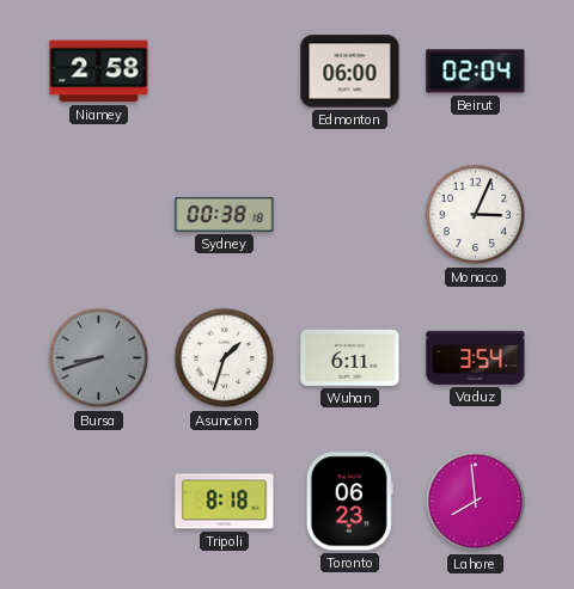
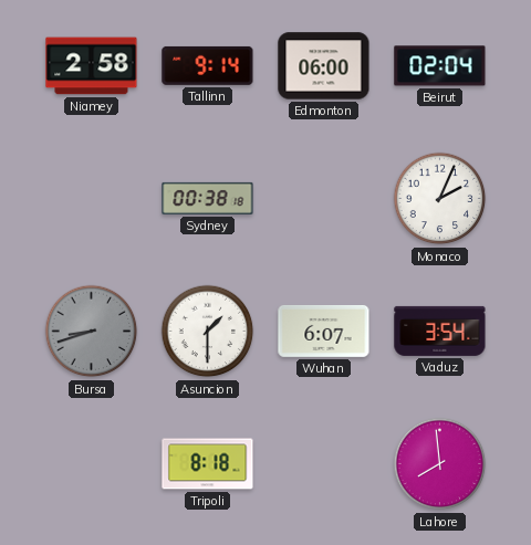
Tallinn: none -> 9:14 (208, 65)
Monaco: 3:04 -> 2:04 (440, 199)
Asuncion: 1:33 -> 1:30 (208, 332)
Wuhan: 6:11 -> 6:07 (324, 331)
Toronto: 06:23 -> none (349, 502)
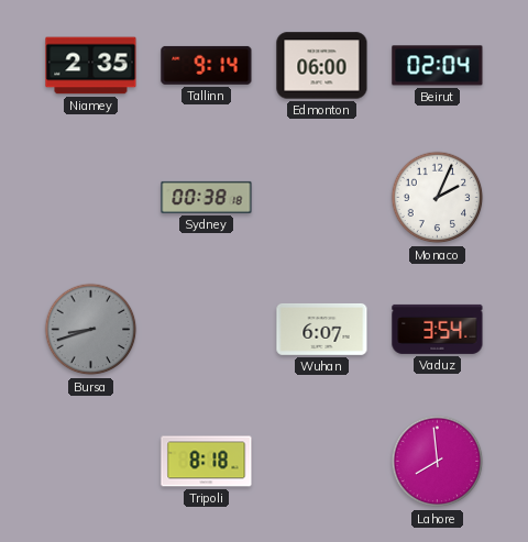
Niamey: 2:58 -> 2:35 (91, 66)
Asuncion: 1:30 -> none (208, 332)
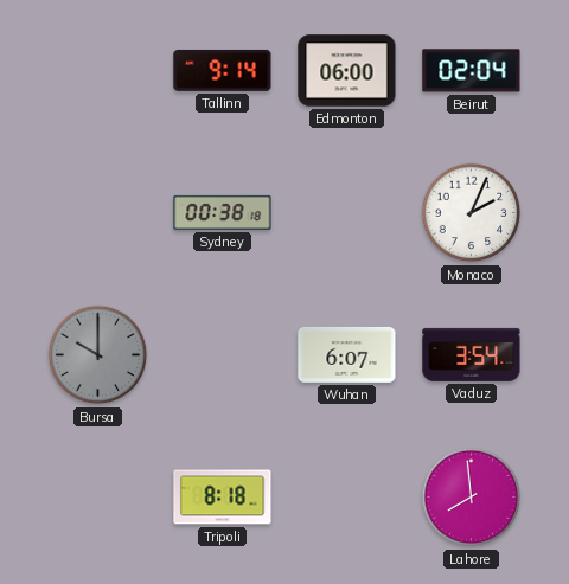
Niamey: 2:35 -> none (91, 66)
Bursa: 8:42 -> 10:00 (98, 355)
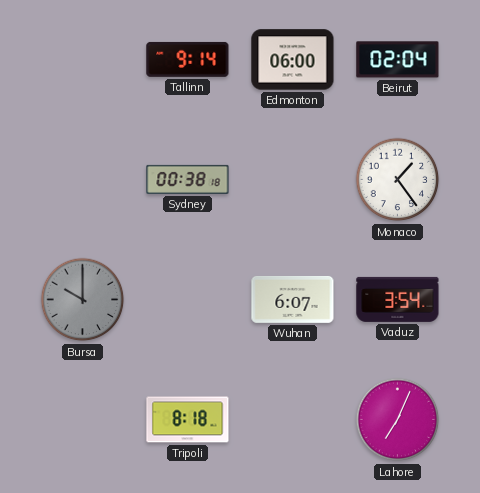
Monaco: 2:04 -> 1:24 (398, 180)
Lahore: 7:59 -> 7:04 (398, 420)
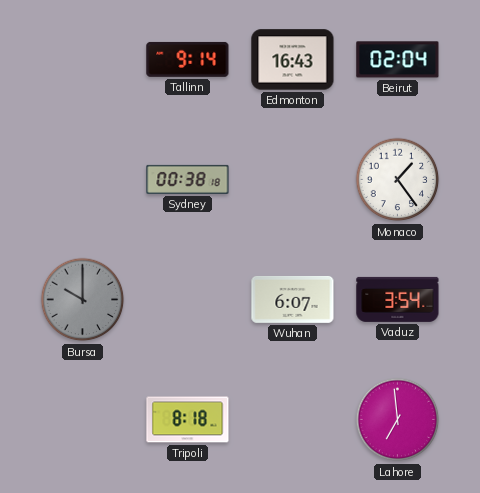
Edmonton: 06:00 -> 16:43 (293, 60)
Lahore: 7:04 -> 6:59 (398, 420)
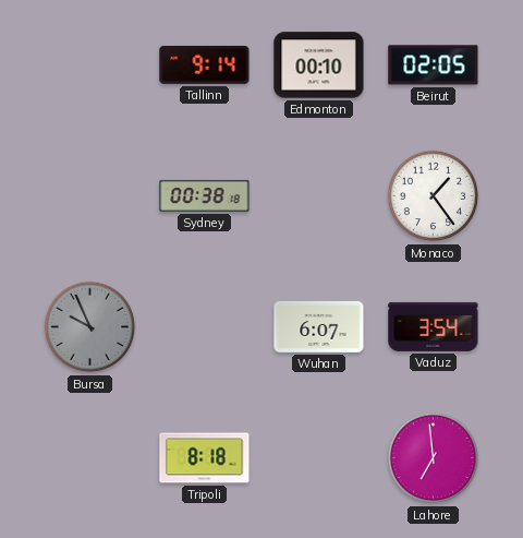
Edmonton: 16:43 -> 00:10 (319, 65)
Beirut: 02:04 -> 02:05 (434, 65)
Bursa: 10:00 -> 9:56 (90, 327)
